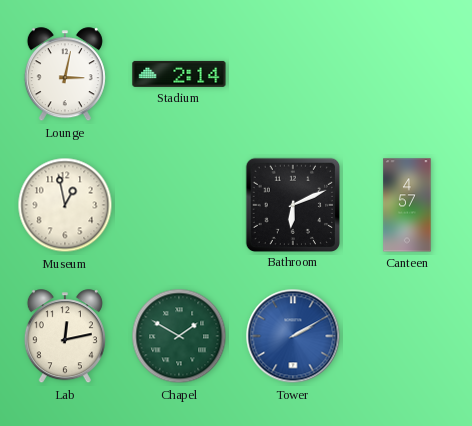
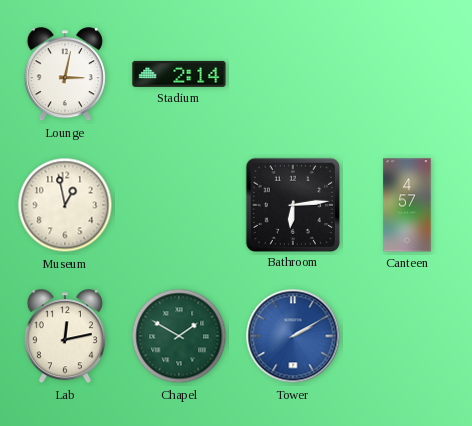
Bathroom: 6:11 -> 6:14 (292, 204)
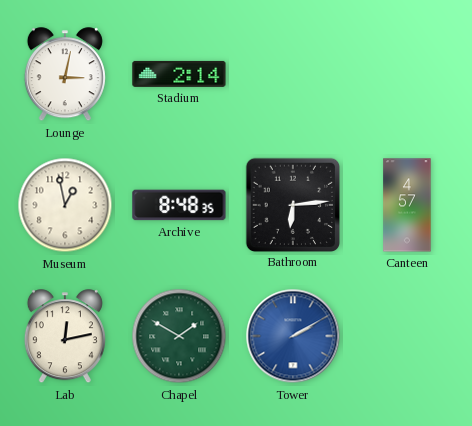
Archive: none -> 8:48 (179, 205)
